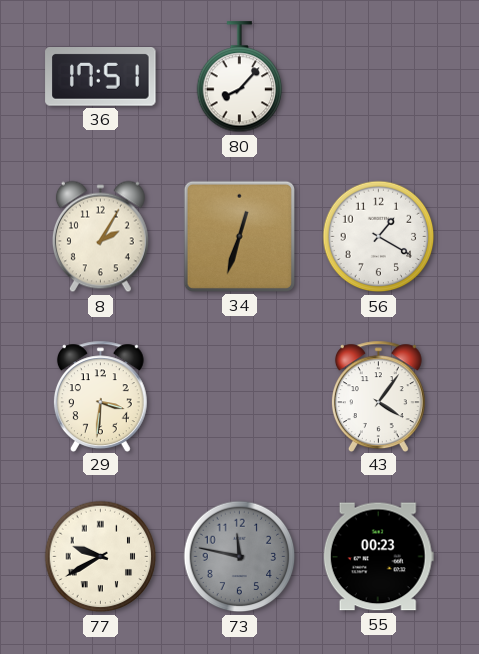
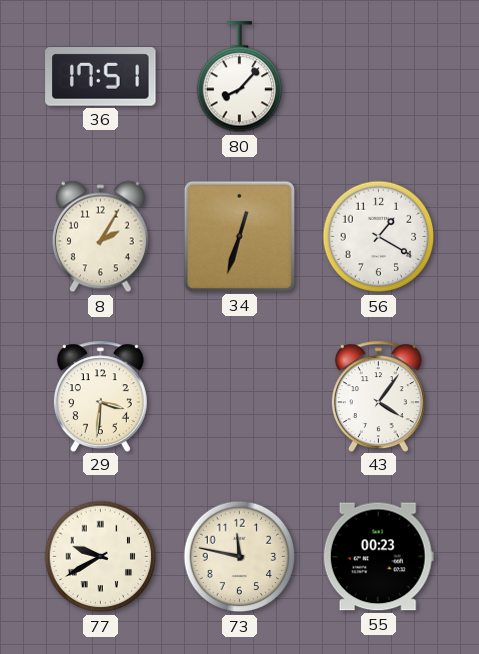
73 dial: grey -> cream (240, 557)
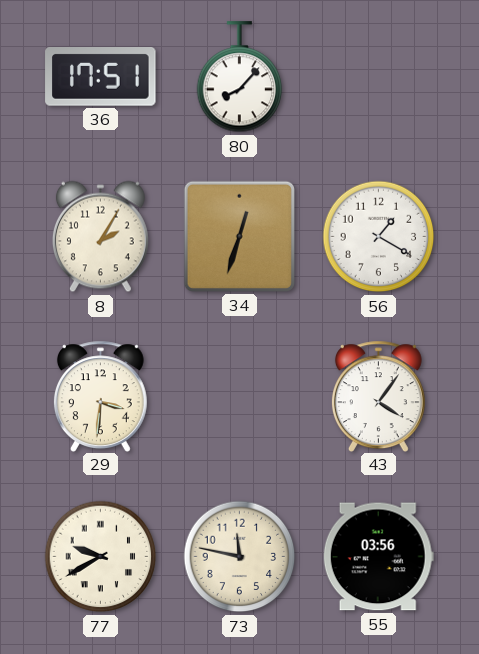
55: 00:23 -> 03:56 (378, 557)
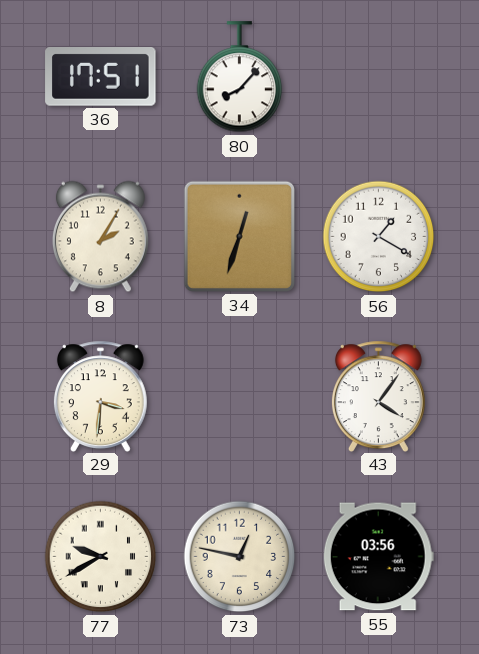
73: 11:47 -> 12:47 (240, 557)
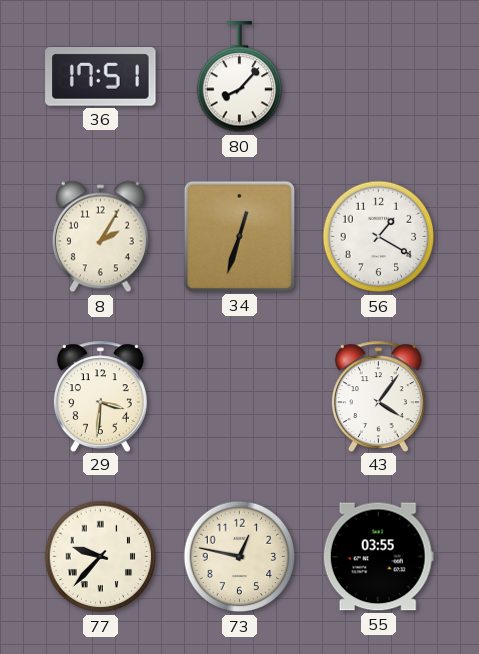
77: 9:40 -> 9:37 (101, 557)
55: 03:56 -> 03:55 (378, 557)
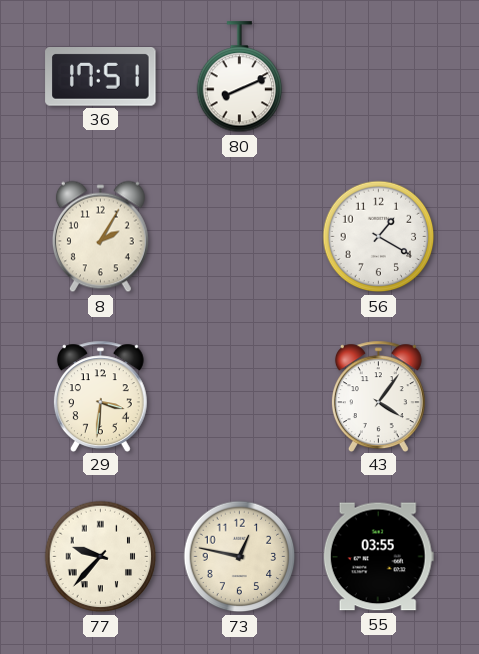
80: 8:07 -> 8:11 (240, 77)
34: 12:33 -> none (239, 236)
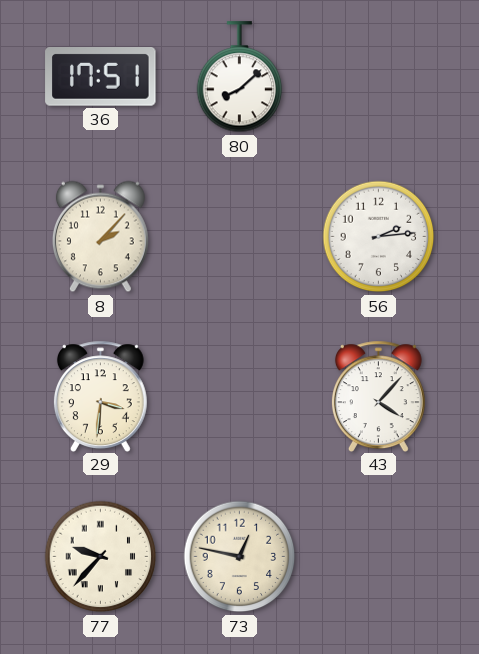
80: 8:11 -> 8:08 (240, 77)
8: 2:05 -> 2:07 (100, 237)
56: 1:20 -> 2:14 (379, 237)
43: 4:06 -> 4:07 (378, 396)
55: 03:55 -> none (378, 557)
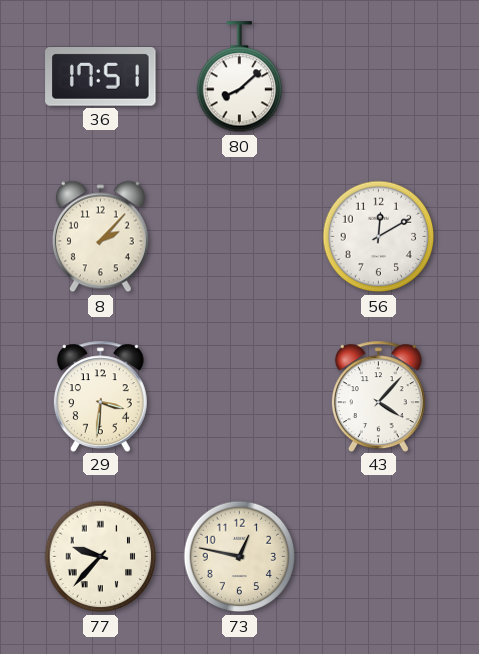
56: 2:14 -> 12:10 (379, 237)
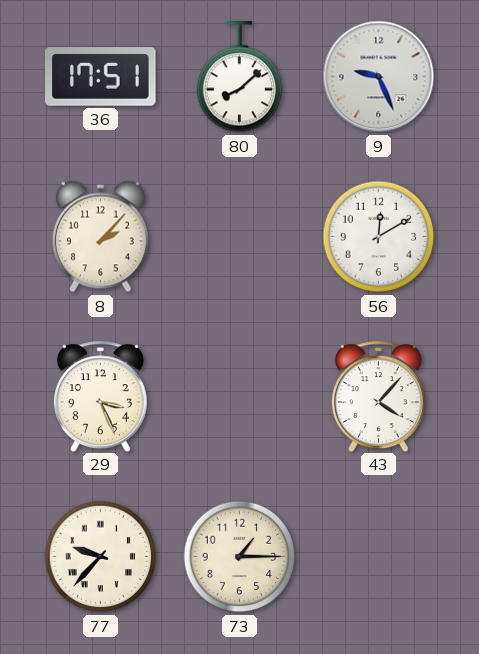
9: none -> 9:26 (379, 77)
29: 3:31 -> 3:26 (100, 396)
73: 12:47 -> 1:15 (240, 557)
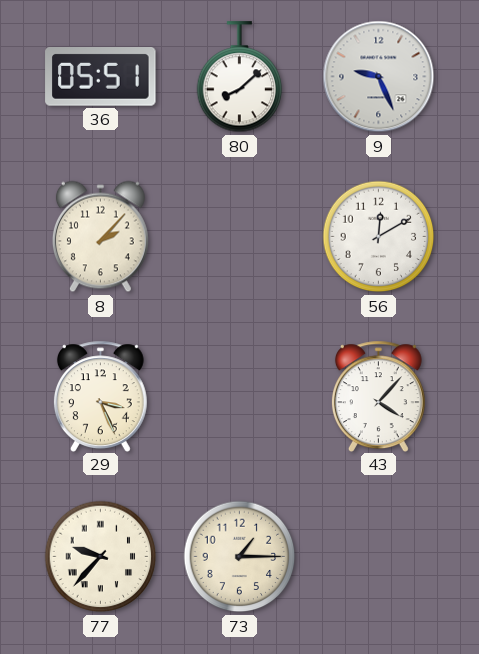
36: 17:51 -> 05:51 (101, 77)
